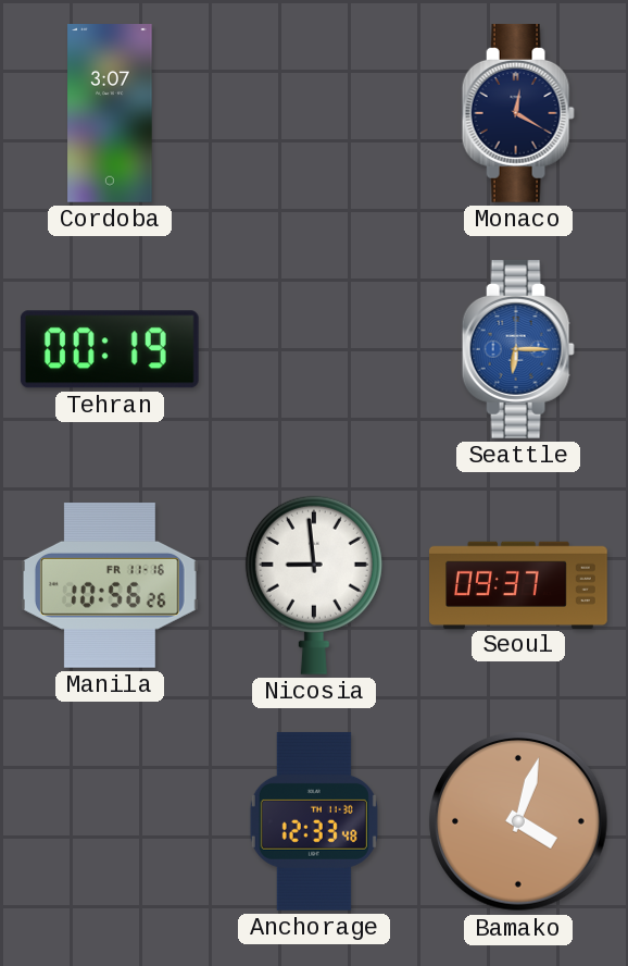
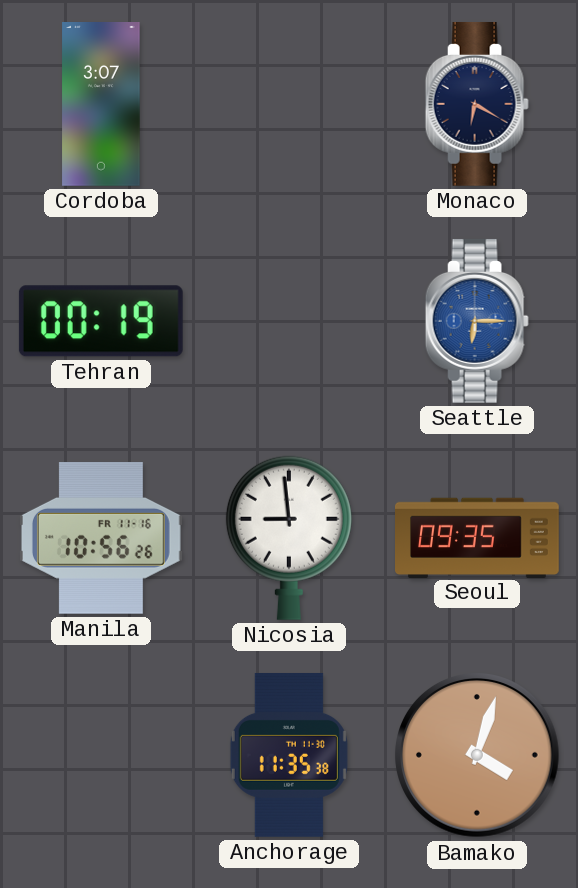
Monaco: 12:20 -> 6:20 (477, 104)
Seoul: 09:37 -> 09:35 (478, 537)
Anchorage: 12:33 -> 11:35 (289, 755)
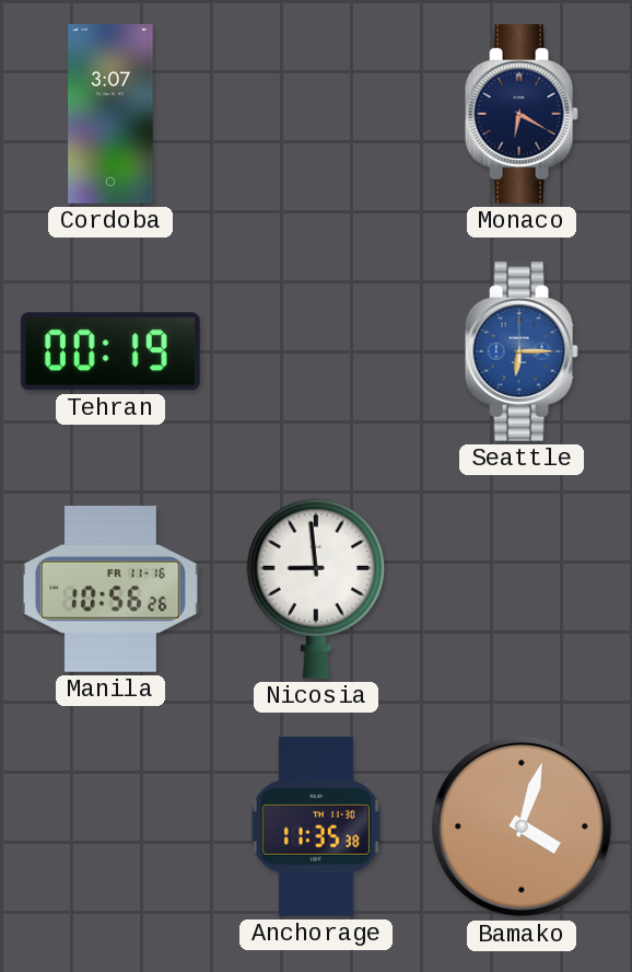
Seoul: 09:35 -> none (478, 537)
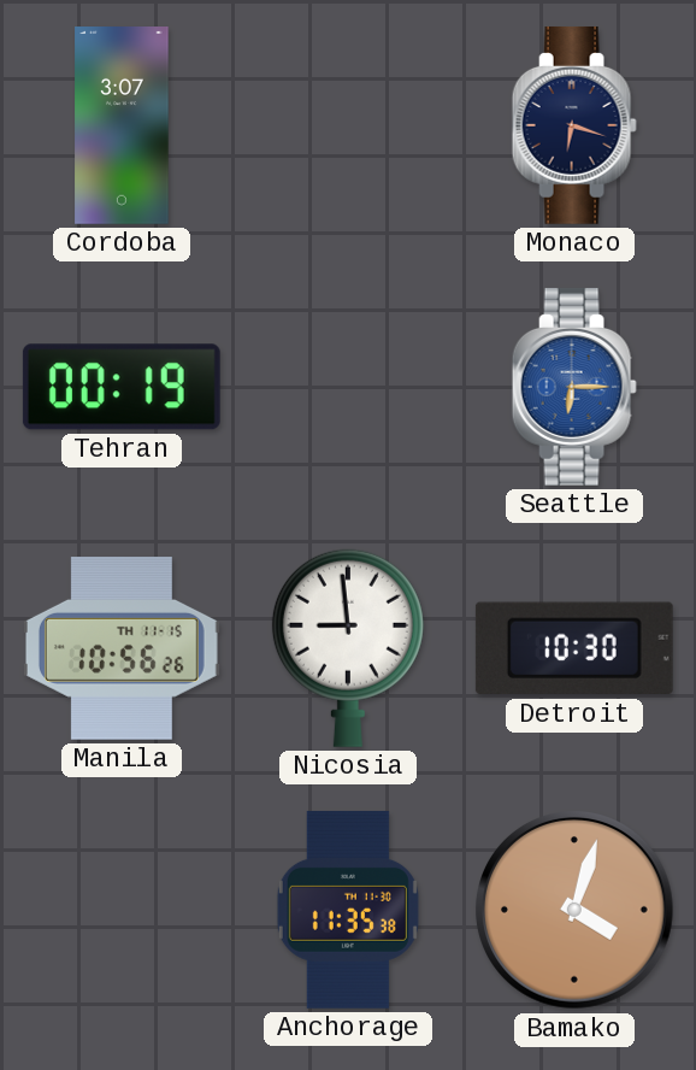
Monaco: 6:20 -> 6:18 (574, 125)
Manila date: FR 11-16 -> TH 11-15 (122, 649)
Detroit: none -> 10:30 (574, 648)
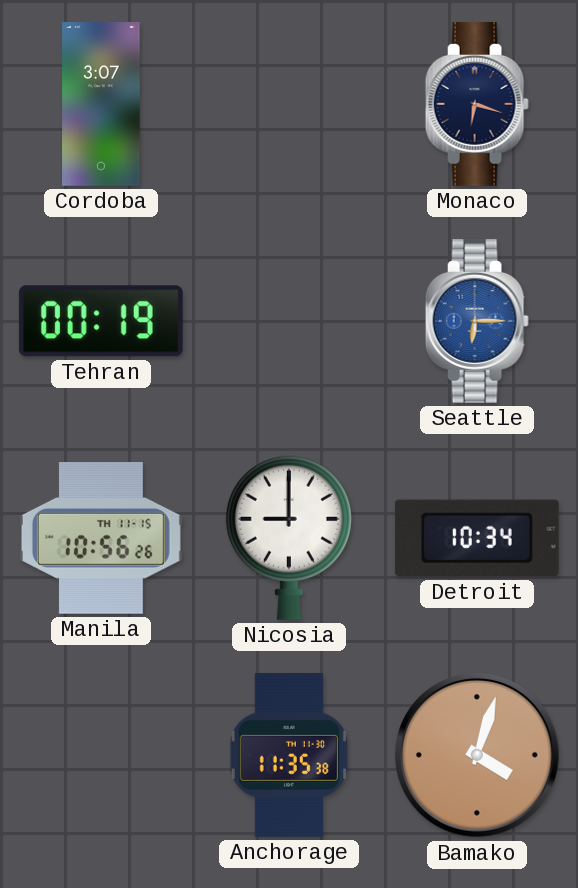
Nicosia: 8:59 -> 9:00 (289, 538)
Detroit: 10:30 -> 10:34 (477, 538)
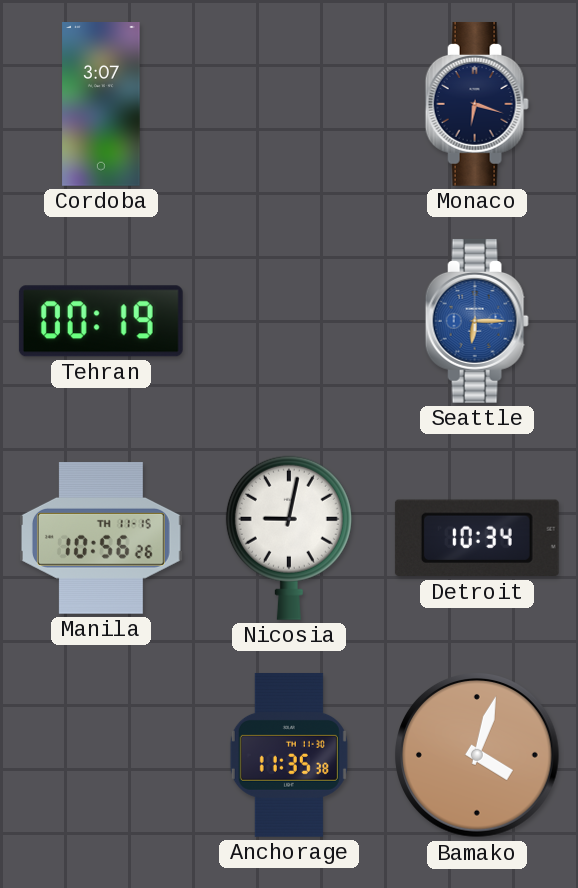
Nicosia: 9:00 -> 9:02 (289, 538)
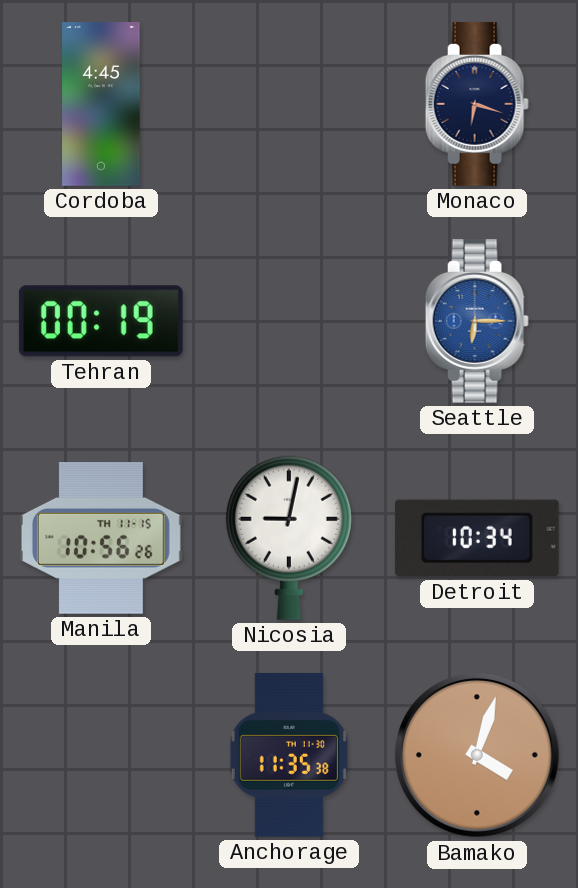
Cordoba: 3:07 -> 4:45 (101, 105)
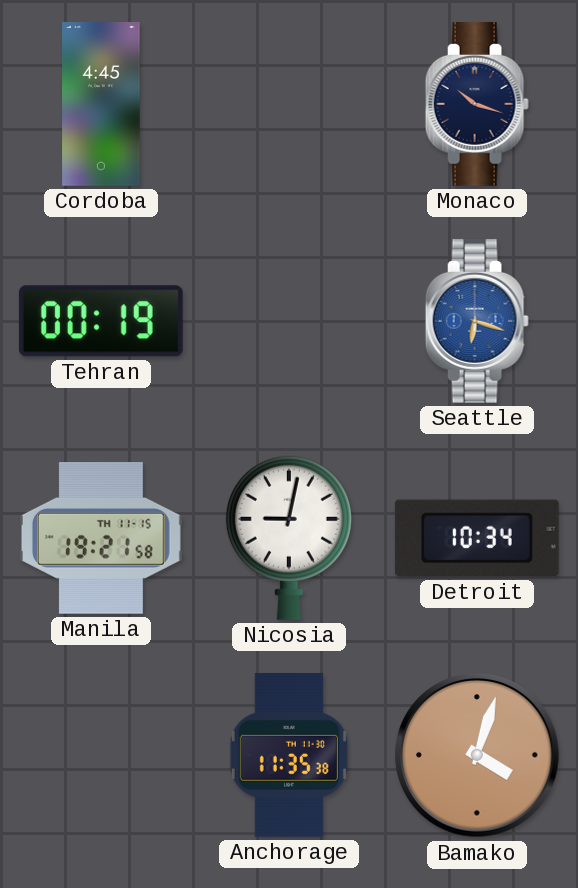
Monaco: 6:18 -> 10:18 (477, 104)
Seattle: 6:15 -> 6:18 (477, 321)
Manila: 10:56 -> 19:21 (101, 539)
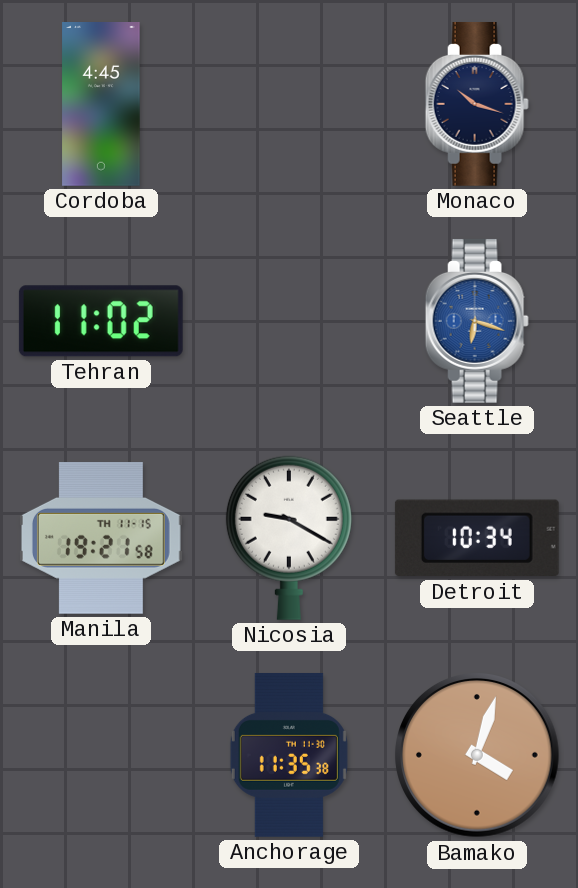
Tehran: 00:19 -> 11:02 (101, 321)
Nicosia: 9:02 -> 9:20 (289, 538)
